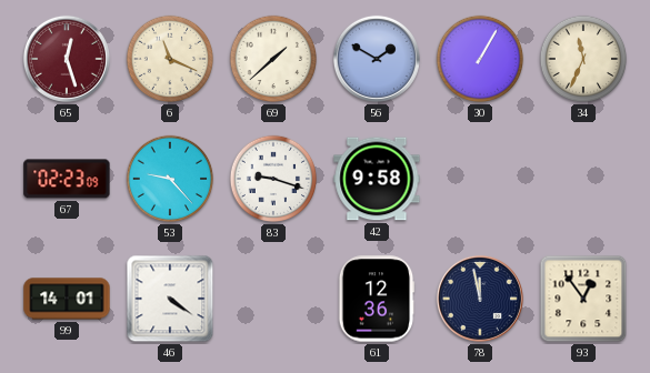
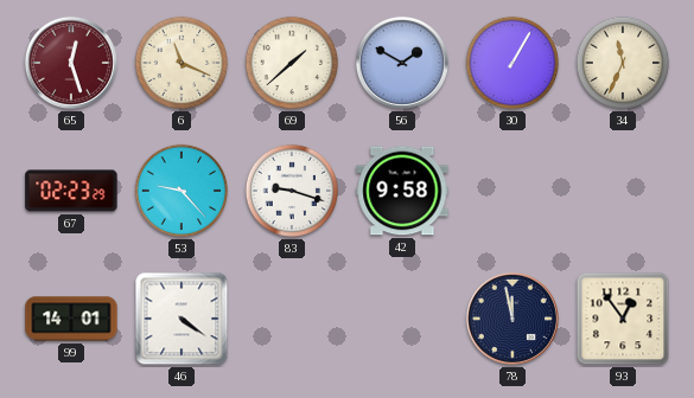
67: 02:23:09 -> 02:23:29 (71, 191)
61: 12:36 -> none (377, 299)
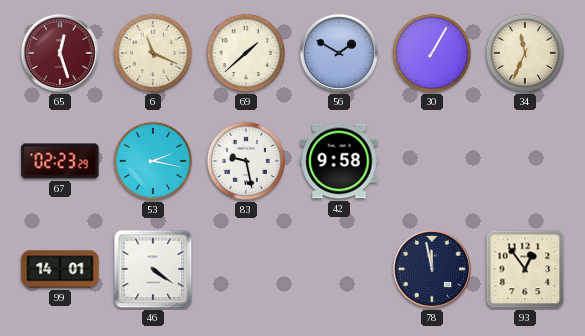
53: 9:23 -> 2:17 (153, 161)
83: 9:18 -> 9:28 (246, 161)
